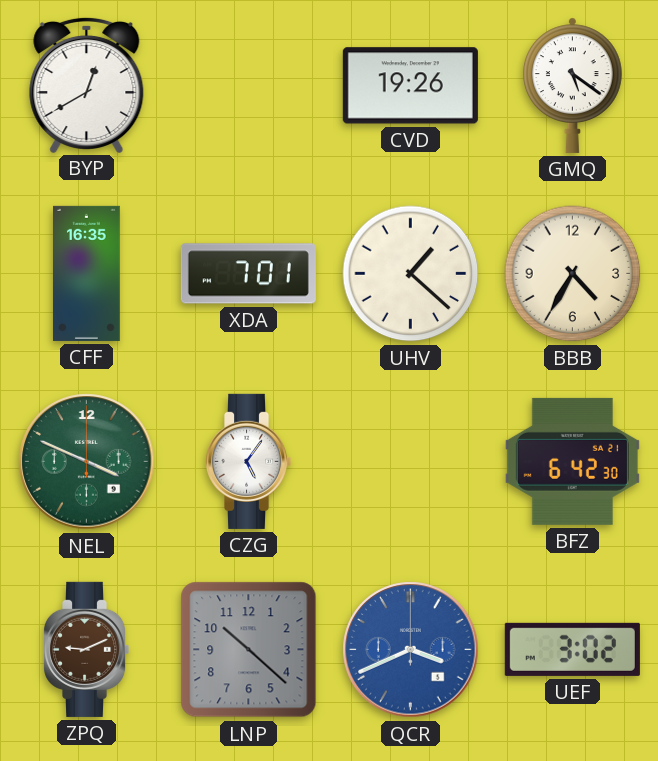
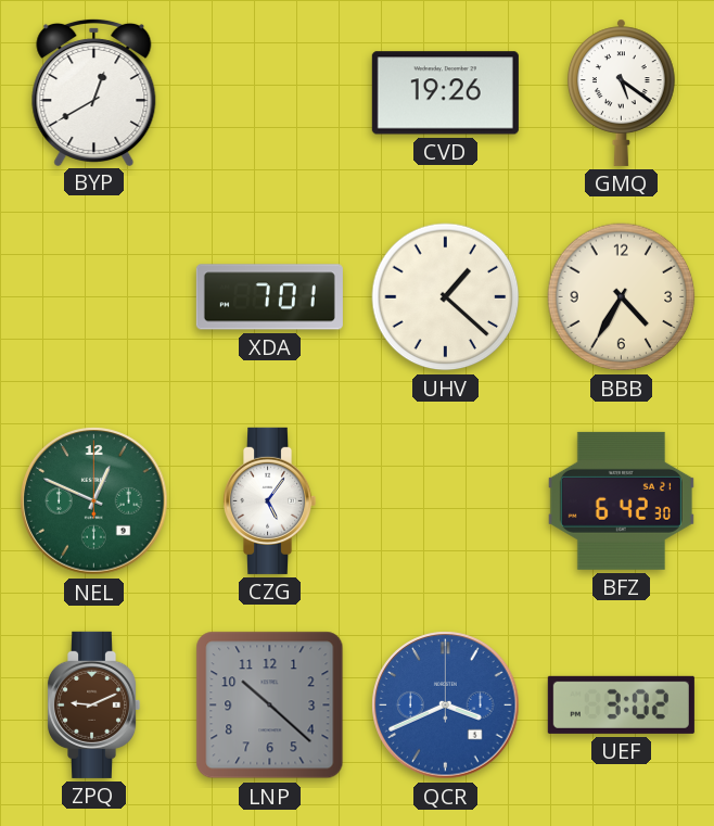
CFF: 16:35 -> none (87, 273)
NEL: 3:49 -> 12:49 (94, 501)
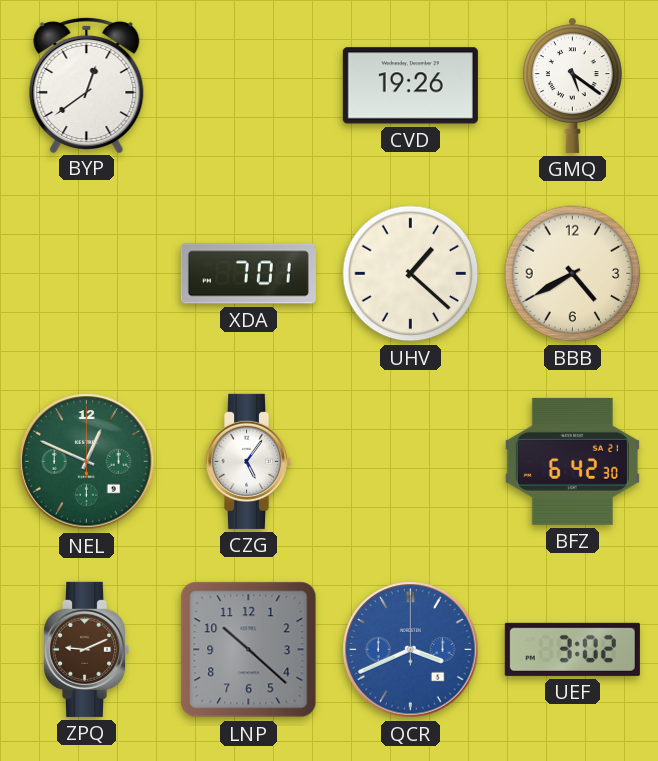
BYP: 12:40 -> 12:39 (87, 84)
BBB: 4:35 -> 4:40 (573, 274)
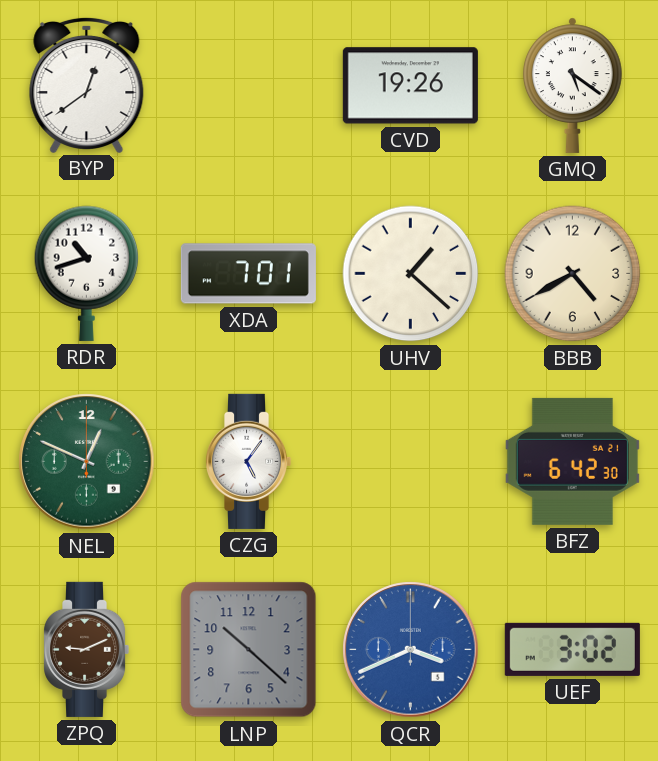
RDR: none -> 10:42 (87, 273)
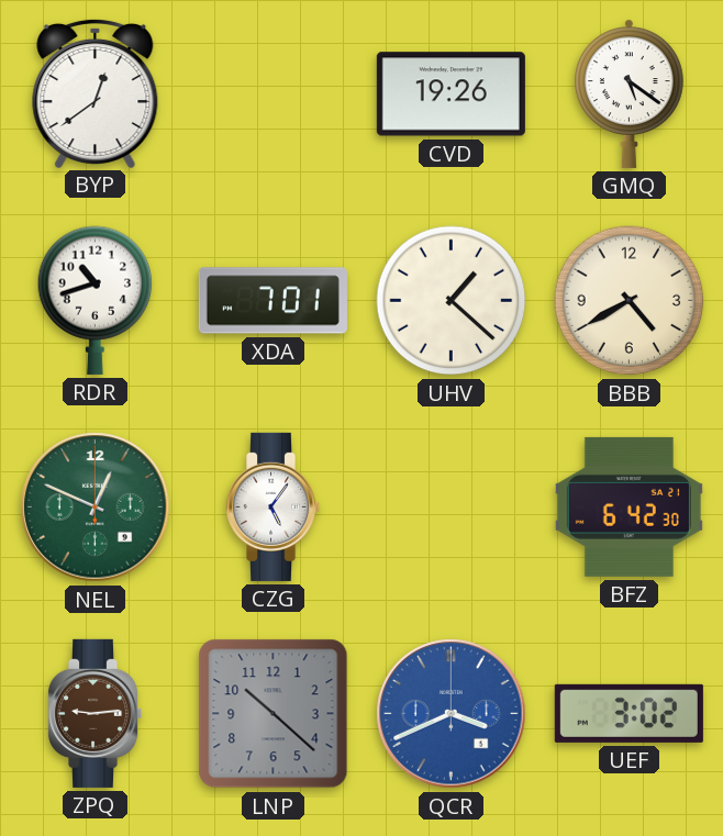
ZPQ: 9:11 -> 9:14 (96, 713)
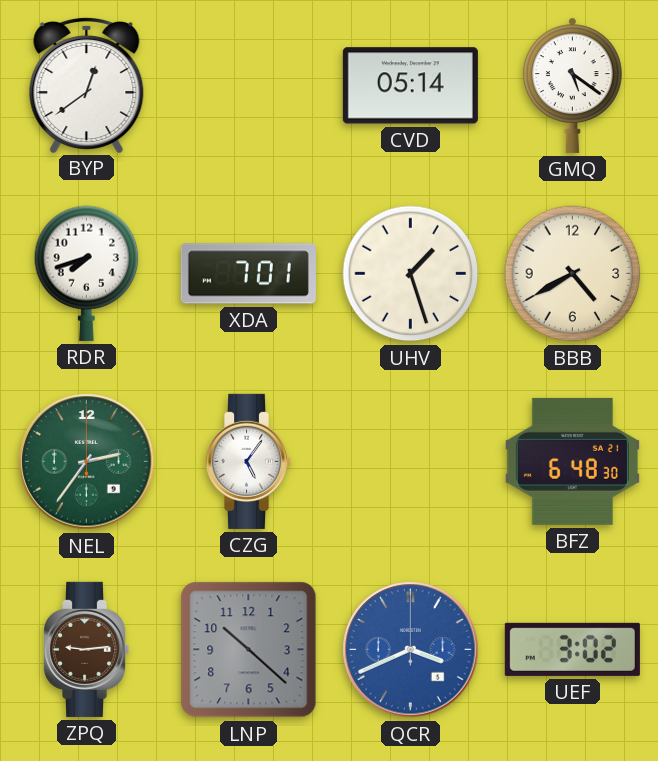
CVD: 19:26 -> 05:14 (410, 86)
RDR: 10:42 -> 7:42 (87, 273)
UHV: 1:22 -> 1:27 (411, 274)
NEL: 12:49 -> 2:36 (87, 462)
BFZ: 6:42 -> 6:48 (572, 461)
